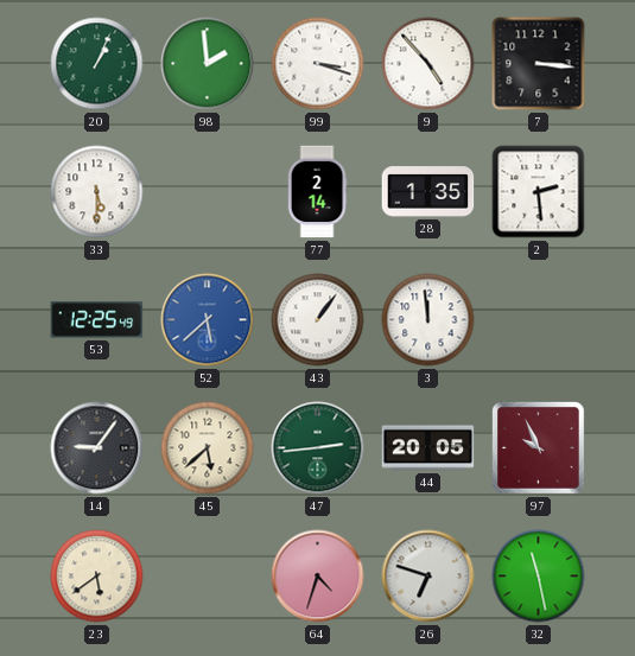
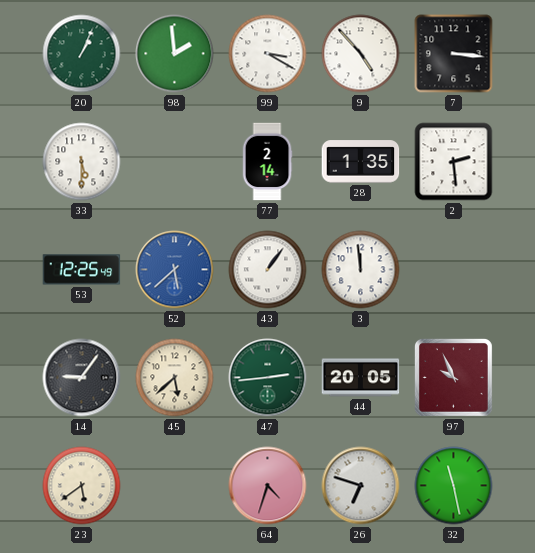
99: 3:18 -> 3:20 (268, 54)
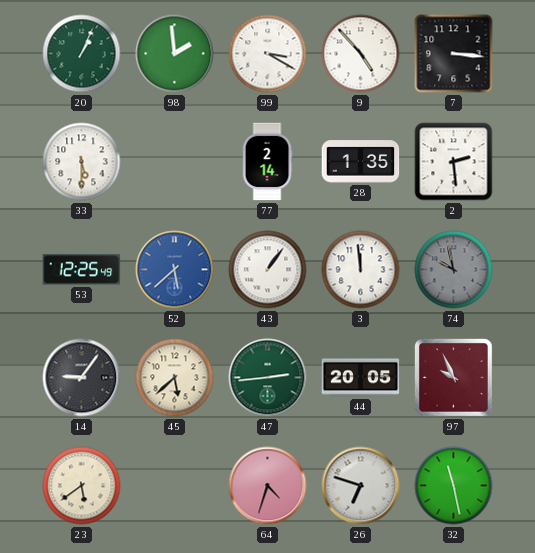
74: none -> 9:58 (454, 270)
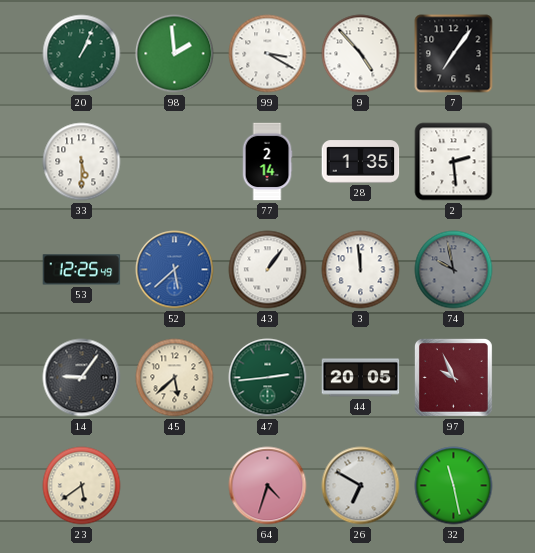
7: 3:16 -> 7:06 (454, 54)
26: 6:48 -> 6:50 (361, 486)
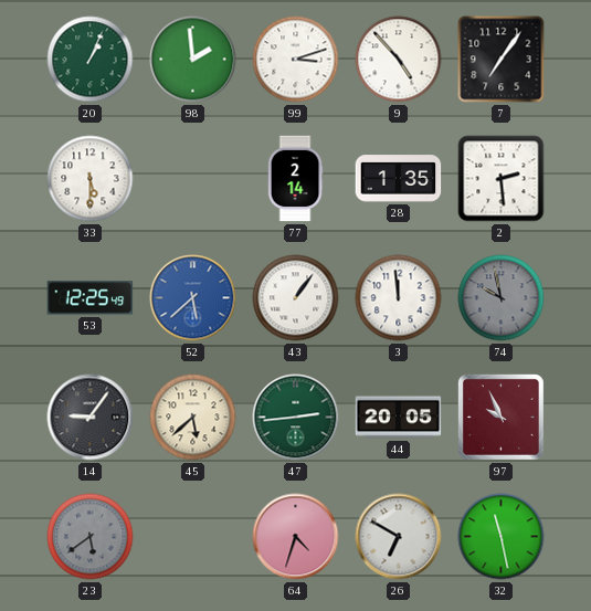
99: 3:20 -> 3:12 (296, 60)
23 dial: cream -> grey (91, 537)
